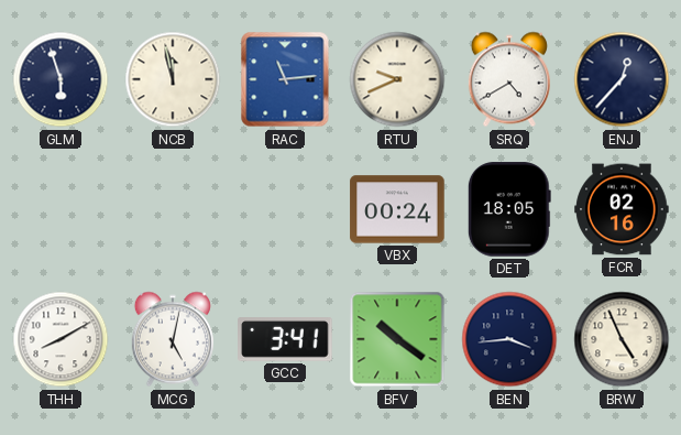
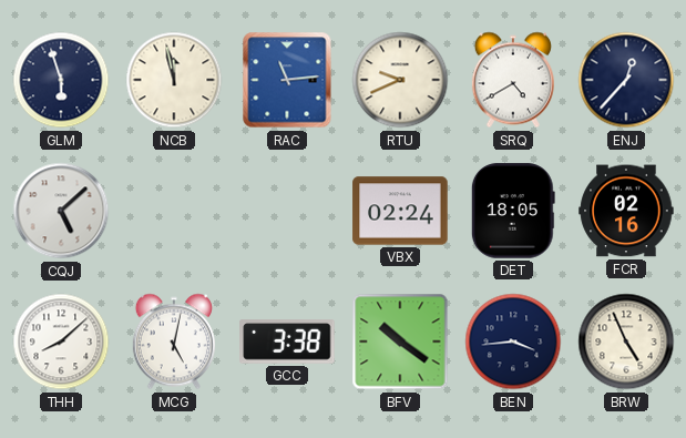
CQJ: none -> 5:08 (61, 211)
VBX: 00:24 -> 02:24 (400, 211)
THH: 8:10 -> 8:08 (61, 342)
GCC: 3:41 -> 3:38 (287, 343)
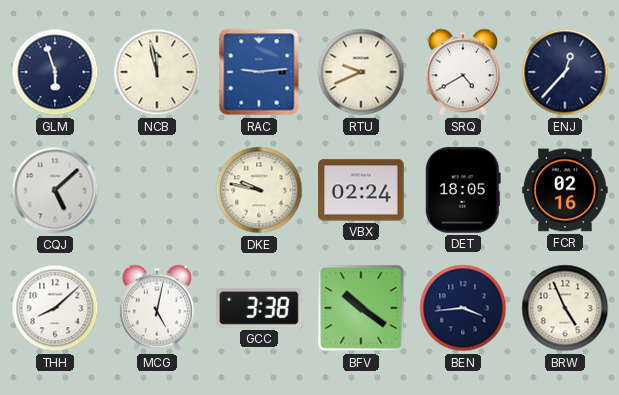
RAC: 11:14 -> 9:14 (259, 72)
DKE: none -> 9:47 (259, 190)
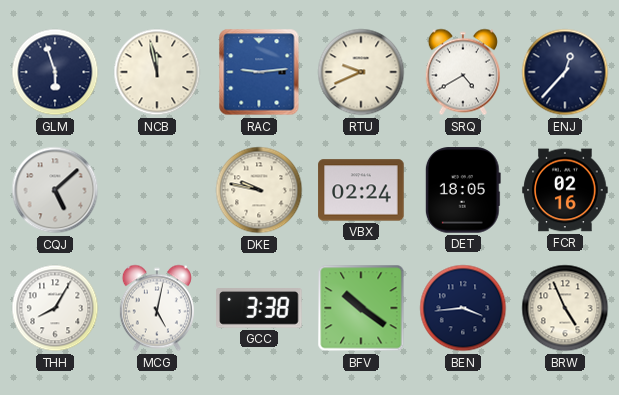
THH: 8:08 -> 8:05 (55, 308)
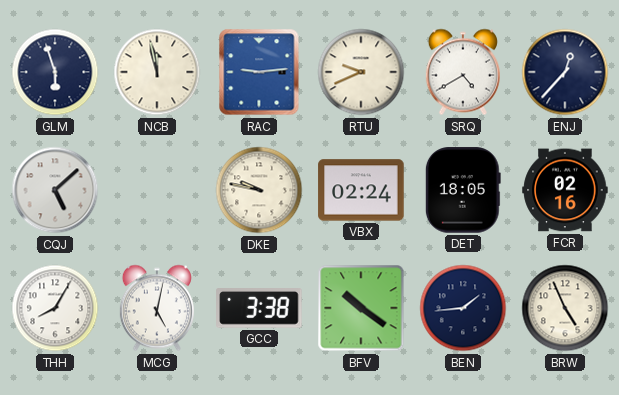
BEN: 3:44 -> 1:44 (463, 308)
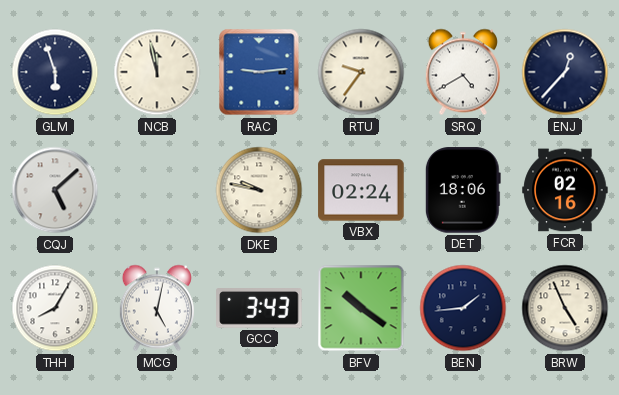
RTU: 9:41 -> 9:36 (361, 72)
DET: 18:05 -> 18:06 (463, 190)
GCC: 3:38 -> 3:43 (259, 309)
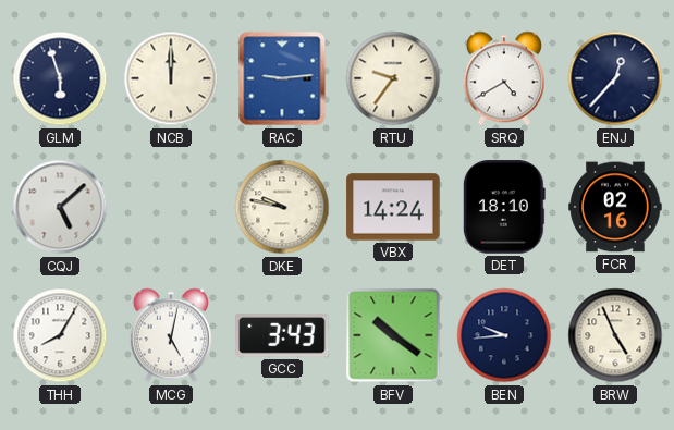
NCB: 11:58 -> 12:00 (171, 78)
VBX: 02:24 -> 14:24 (393, 207)
DET: 18:06 -> 18:10 (504, 207)
BEN: 1:44 -> 9:44 (504, 335)
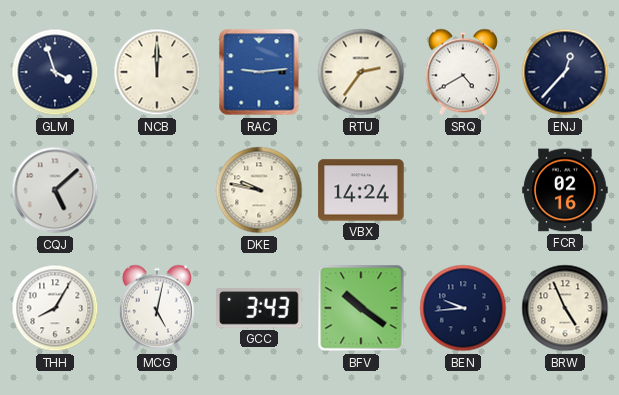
GLM: 5:57 -> 3:57 (55, 72)
RTU: 9:36 -> 2:36 (361, 72)
DET: 18:10 -> none (504, 207)
